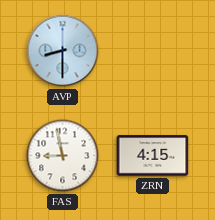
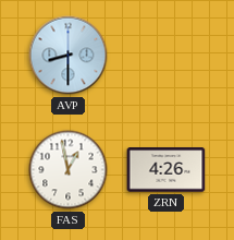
FAS: 8:58 -> 12:58 (69, 170)
ZRN: 4:15 -> 4:26 (167, 170)
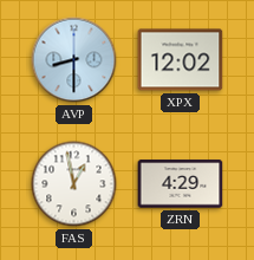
XPX: none -> 12:02 (181, 60)
ZRN: 4:26 -> 4:29 (181, 184)
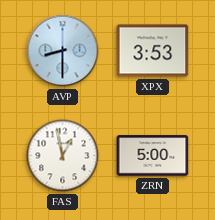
XPX: 12:02 -> 3:53 (153, 51)
ZRN: 4:29 -> 5:00 (153, 156)
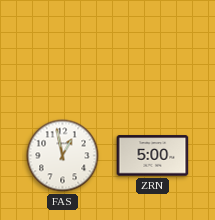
AVP: 8:30 -> none (63, 51)
XPX: 3:53 -> none (153, 51)
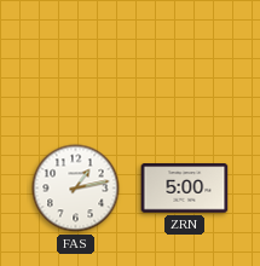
FAS: 12:58 -> 1:13 (76, 189)
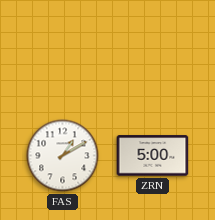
FAS: 1:13 -> 1:10 (63, 156)
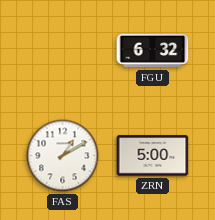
FGU: none -> 6:32 (153, 51)
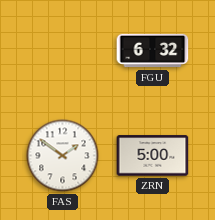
FAS: 1:10 -> 1:51 (63, 156)
